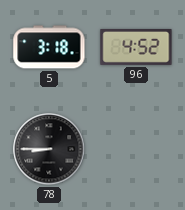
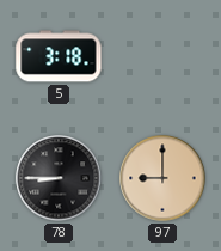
96: 4:52 -> none (136, 47)
97: none -> 9:00 (162, 178)
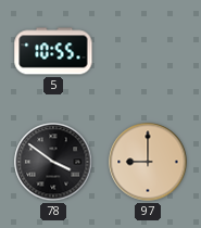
5: 3:18 -> 10:55 (53, 51)
78: 8:45 -> 3:51 (53, 162)
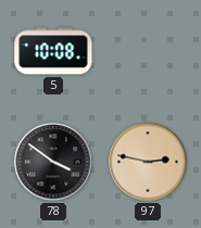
5: 10:55 -> 10:08 (53, 51)
97: 9:00 -> 2:47 (148, 162)
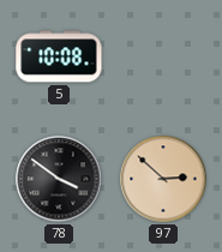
97: 2:47 -> 2:52 (163, 179)
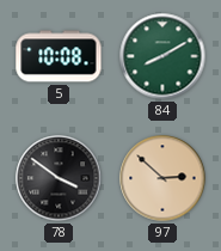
84: none -> 8:10 (162, 56)
